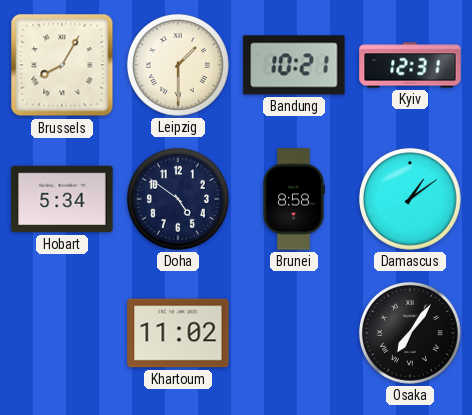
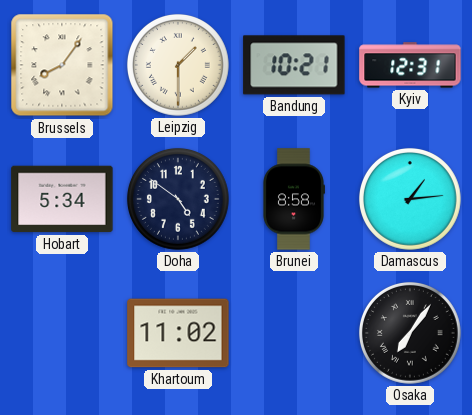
Brussels: 8:05 -> 8:06 (62, 65)
Damascus: 1:09 -> 1:14 (410, 199)
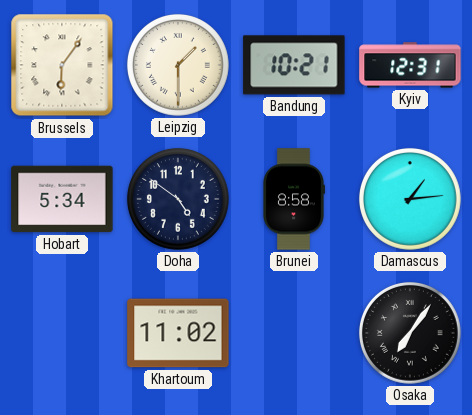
Brussels: 8:06 -> 6:06 (62, 65)
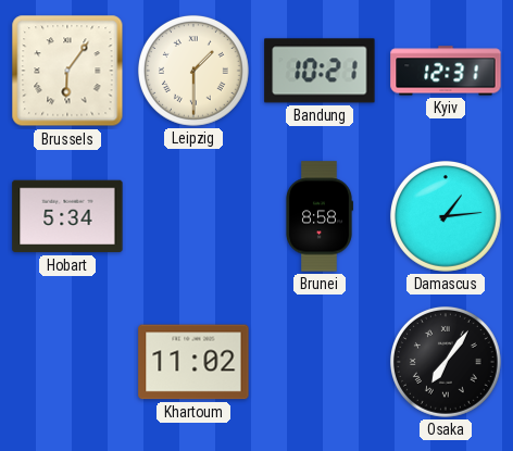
Doha: 4:51 -> none (178, 199)
